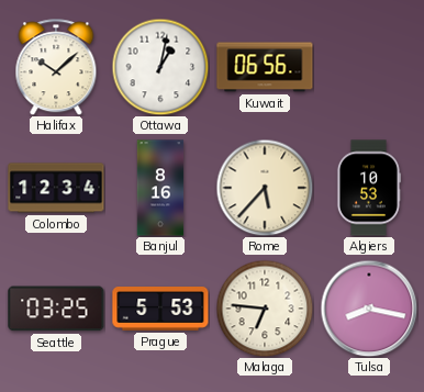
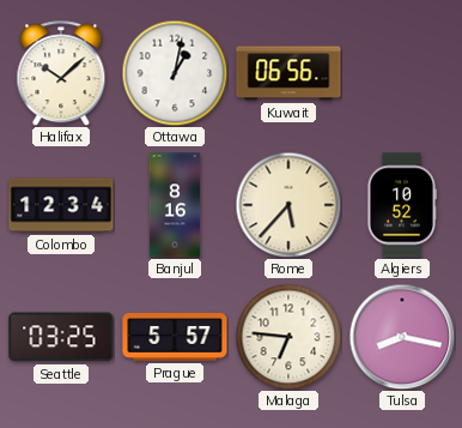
Algiers: 10:53 -> 10:52 (401, 205)
Prague: 5:53 -> 5:57 (175, 338)
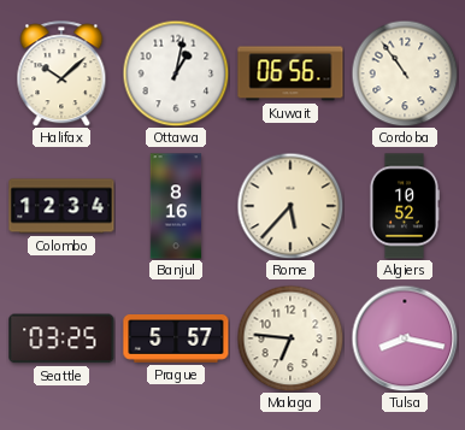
Cordoba: none -> 10:54 (405, 73)
